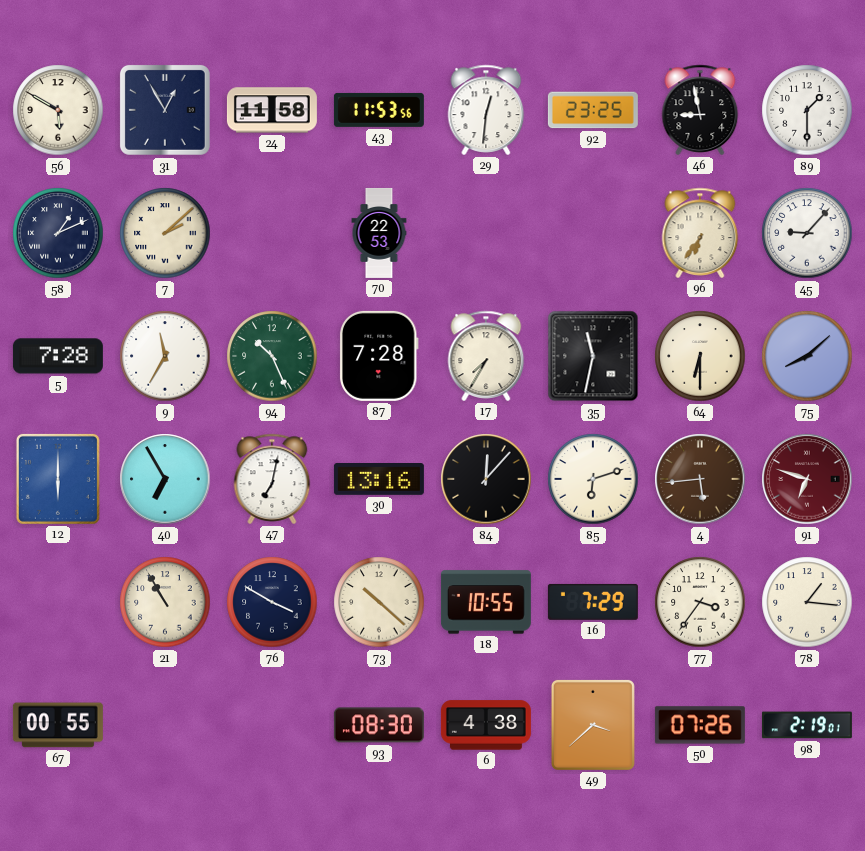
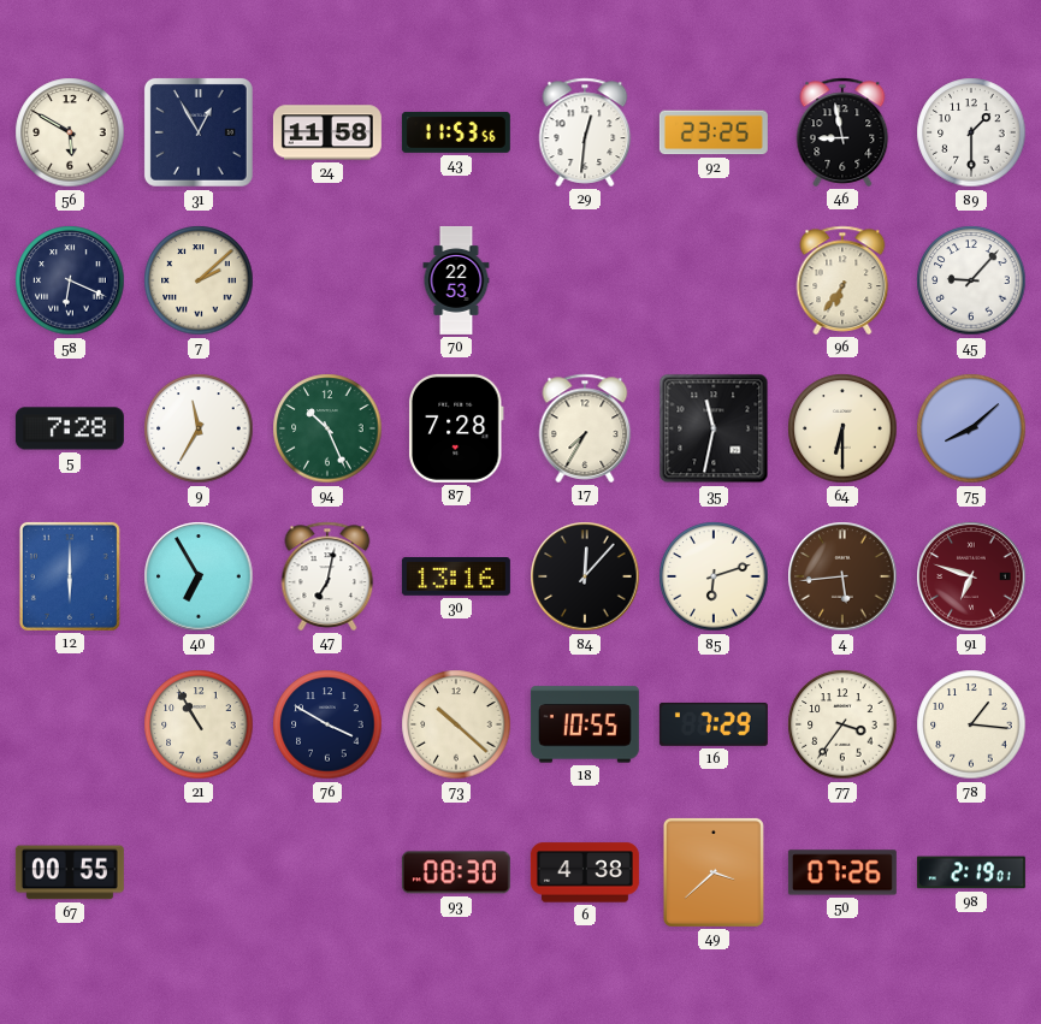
58: 1:11 -> 6:19 (70, 280)
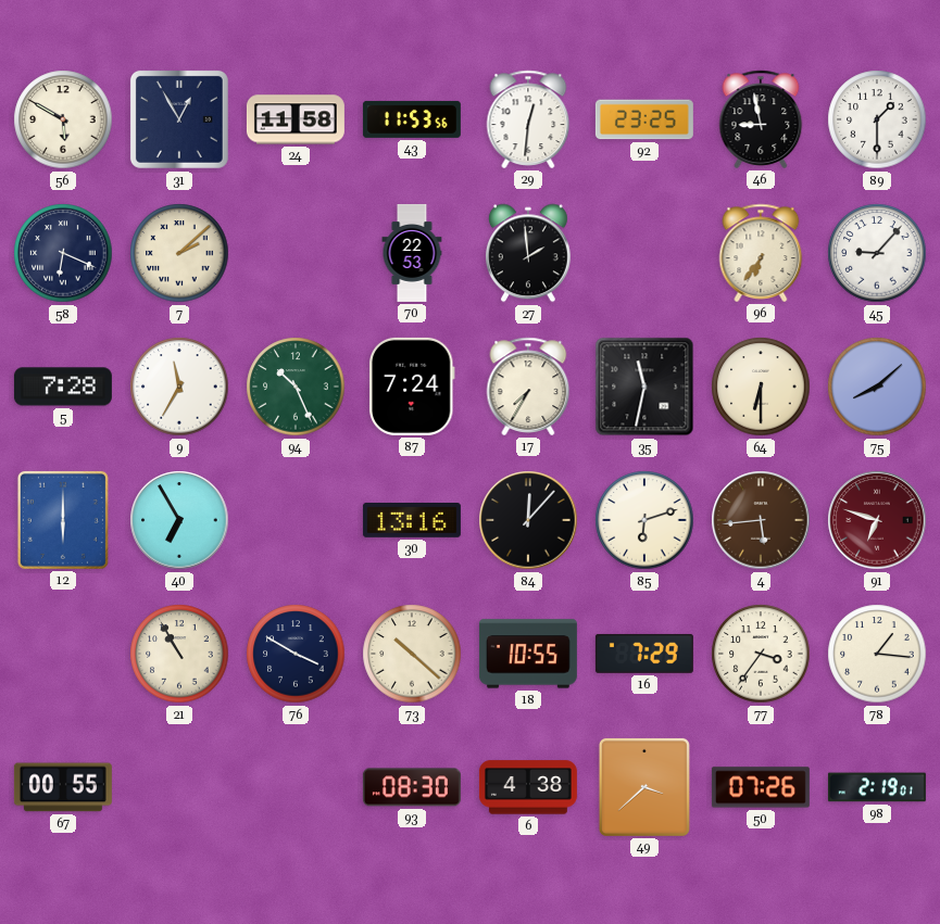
27: none -> 1:59 (528, 253)
87: 7:28 -> 7:24 (412, 387)
47: 7:02 -> none (327, 576)
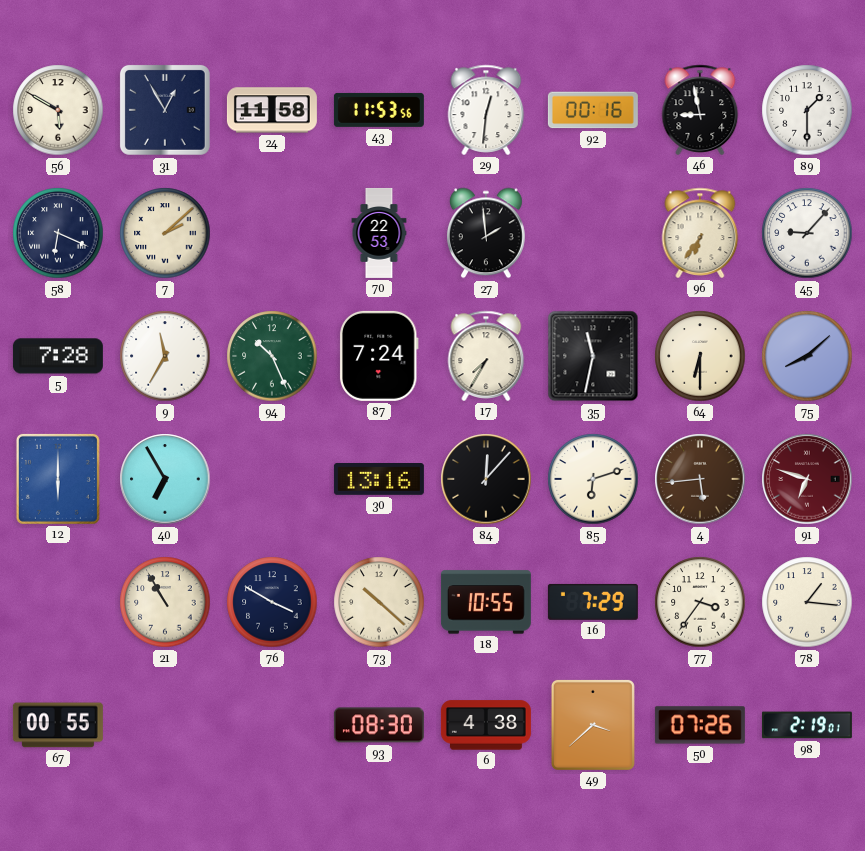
92: 23:25 -> 00:16 (593, 110)
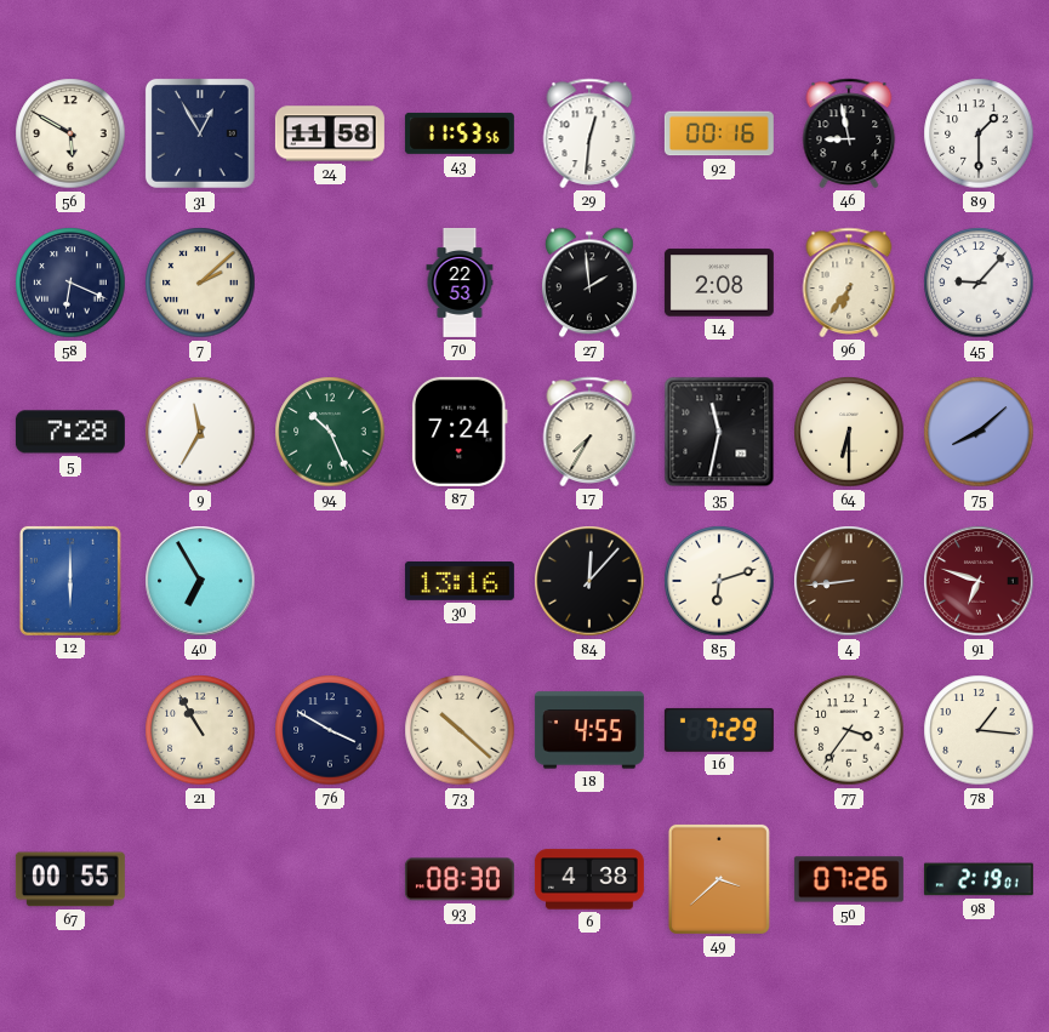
14: none -> 2:08 (719, 283)
4: 5:44 -> 8:44 (849, 581)
18: 10:55 -> 4:55 (589, 730)
